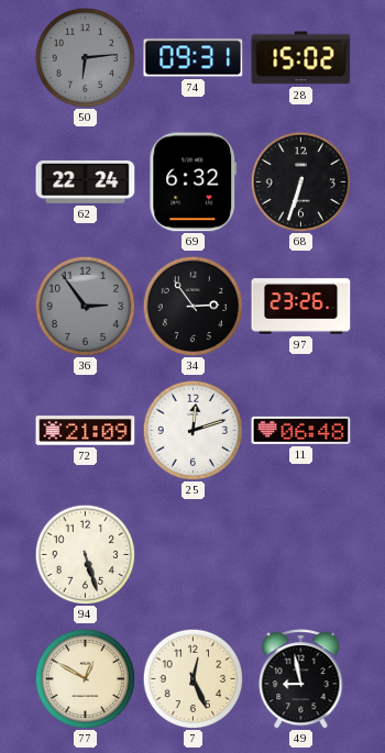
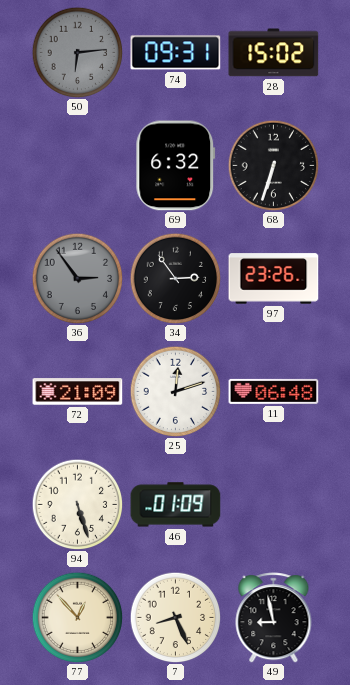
62: 22:24 -> none (86, 182)
46: none -> 01:09 (176, 505)
77: 12:50 -> 12:53 (77, 617)
7: 12:26 -> 8:26 (175, 617)
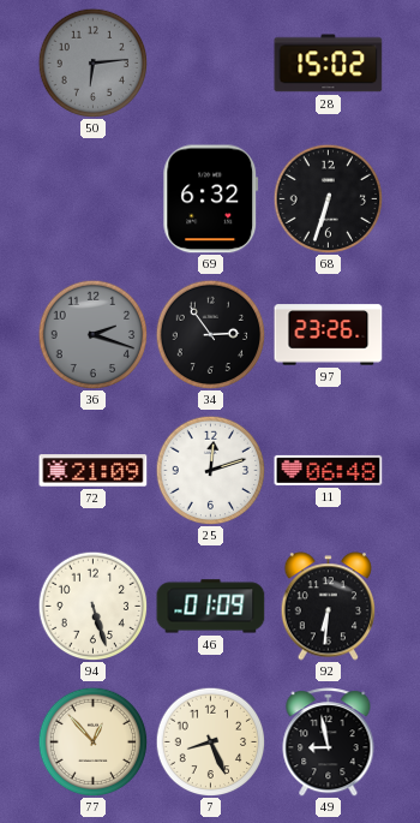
74: 09:31 -> none (176, 53)
36: 2:54 -> 2:18 (92, 334)
92: none -> 6:31 (329, 607)
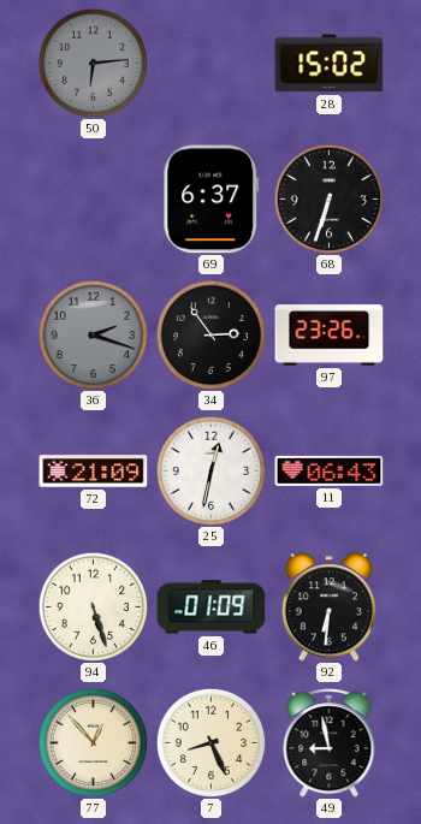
69: 6:32 -> 6:37 (212, 200)
25: 12:12 -> 12:32 (210, 470)
11: 06:48 -> 06:43 (330, 470)
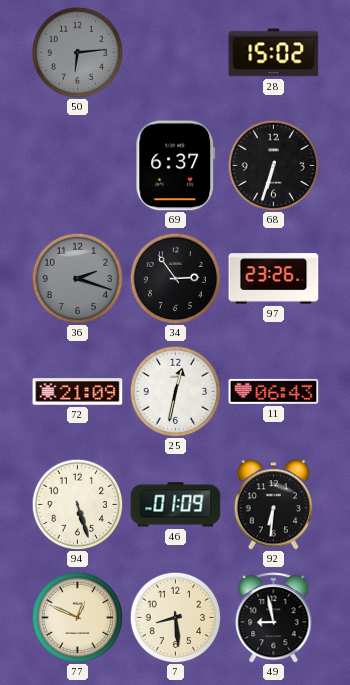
77: 12:53 -> 12:49 (77, 617)
7: 8:26 -> 8:29 (175, 617)
